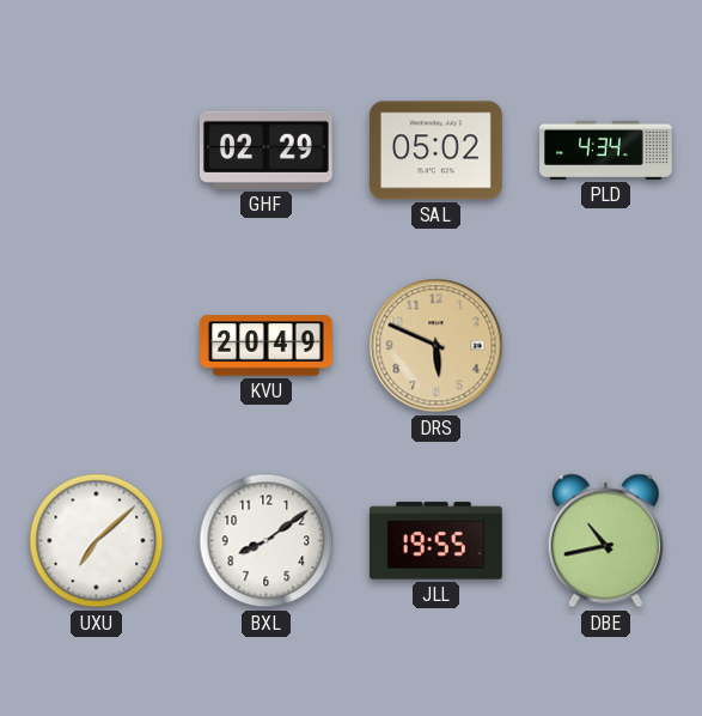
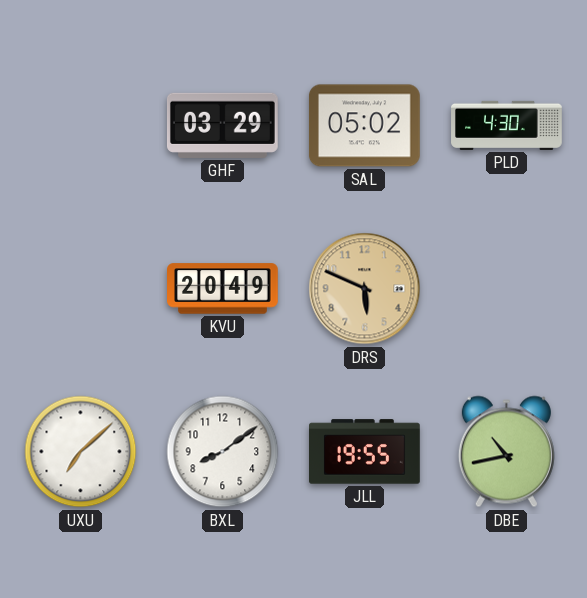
GHF: 02:29 -> 03:29 (223, 125)
PLD: 4:34 -> 4:30 (507, 125)
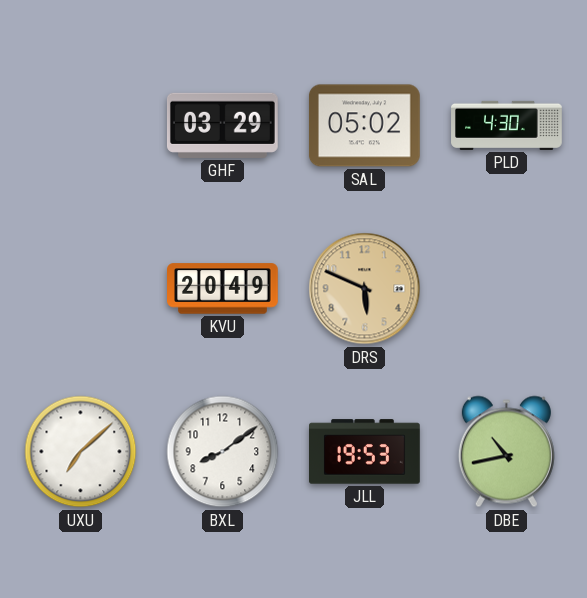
JLL: 19:55 -> 19:53 (365, 452)
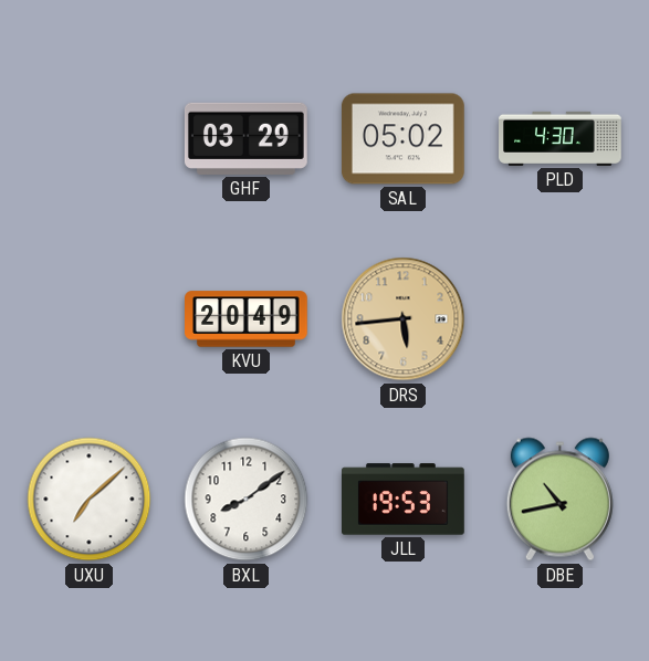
DRS: 5:49 -> 5:44 (404, 319)
